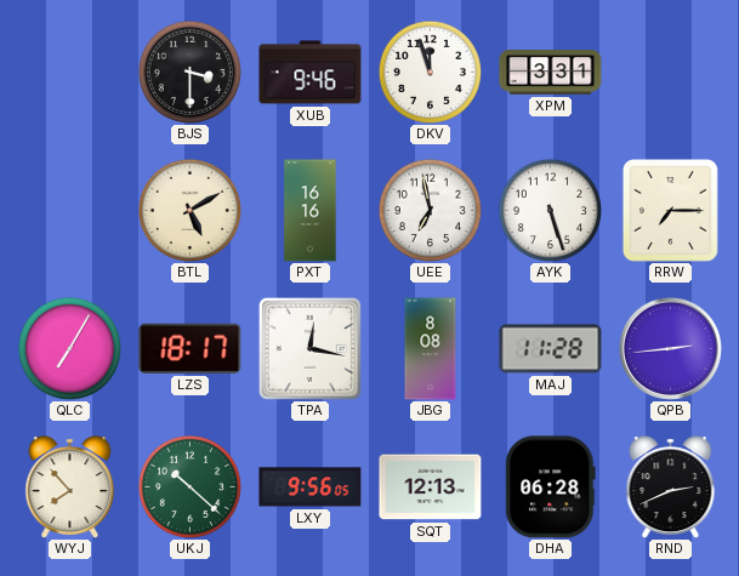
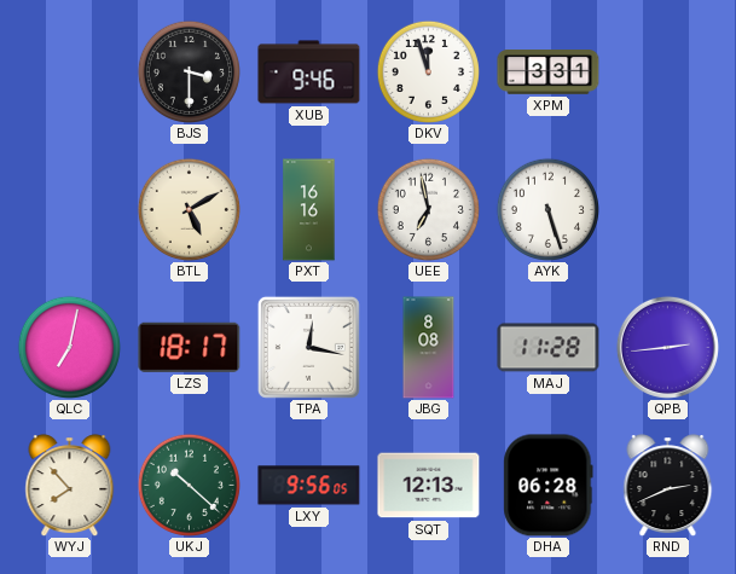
RRW: 7:15 -> none (670, 211)
QLC: 7:05 -> 7:02 (69, 347)
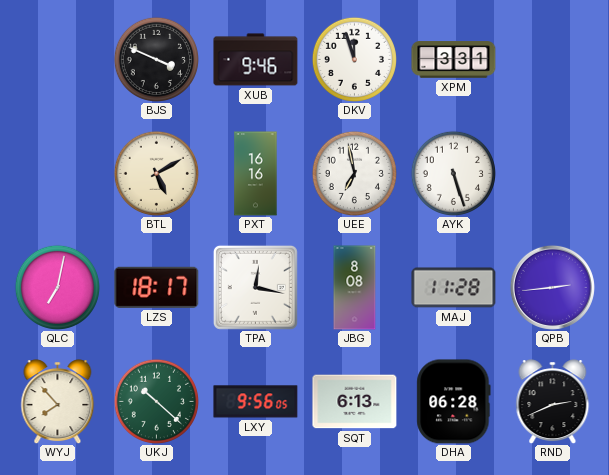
BJS: 3:30 -> 3:49 (156, 59)
SQT: 12:13 -> 6:13 (355, 402)
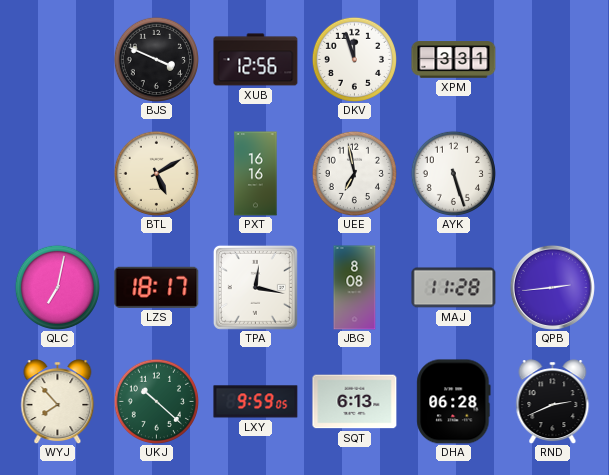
XUB: 9:46 -> 12:56 (256, 60)
LXY: 9:56 -> 9:59 (256, 402)
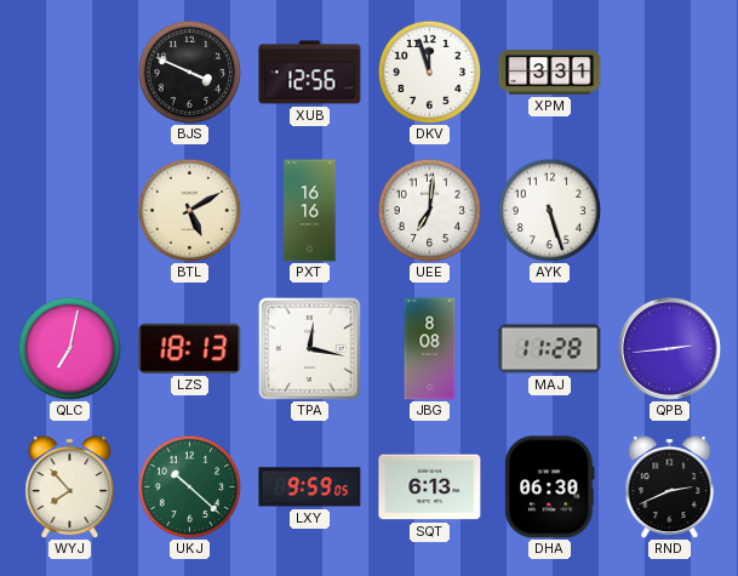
UEE: 6:58 -> 7:01 (429, 210)
LZS: 18:17 -> 18:13 (190, 348)
DHA: 06:28 -> 06:30 (550, 487)
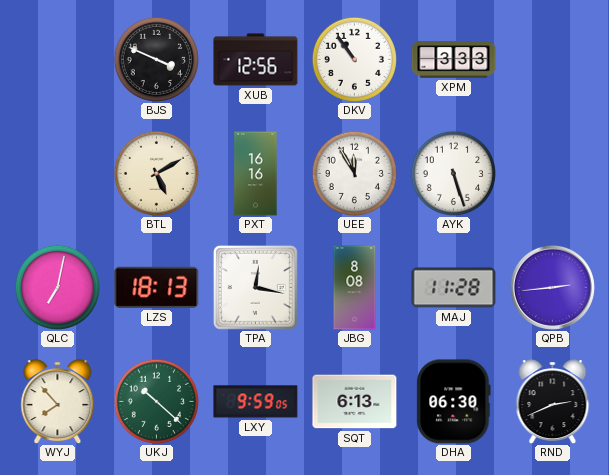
DKV: 11:57 -> 10:54 (354, 59)
XPM: 3:31 -> 3:33 (454, 60)
UEE: 7:01 -> 11:55 (354, 173)
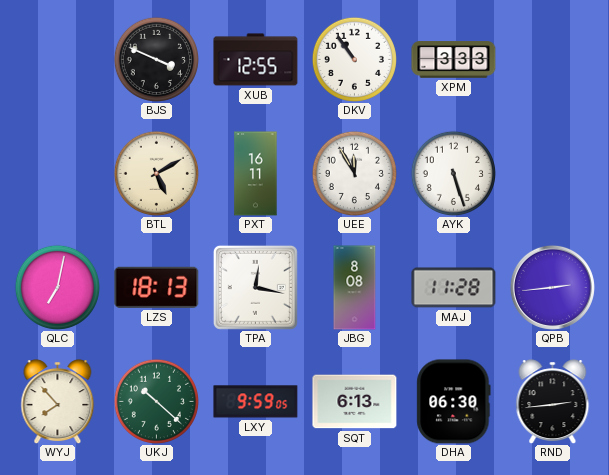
XUB: 12:56 -> 12:55 (256, 60)
PXT: 16:16 -> 16:11 (256, 174)
RND: 2:41 -> 2:44 (553, 402)
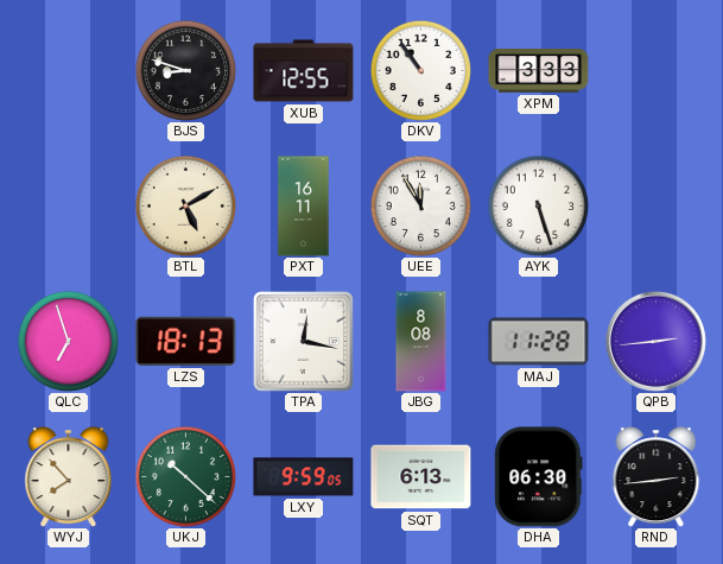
BJS: 3:49 -> 8:48 (185, 70)
QLC: 7:02 -> 6:57 (68, 341)
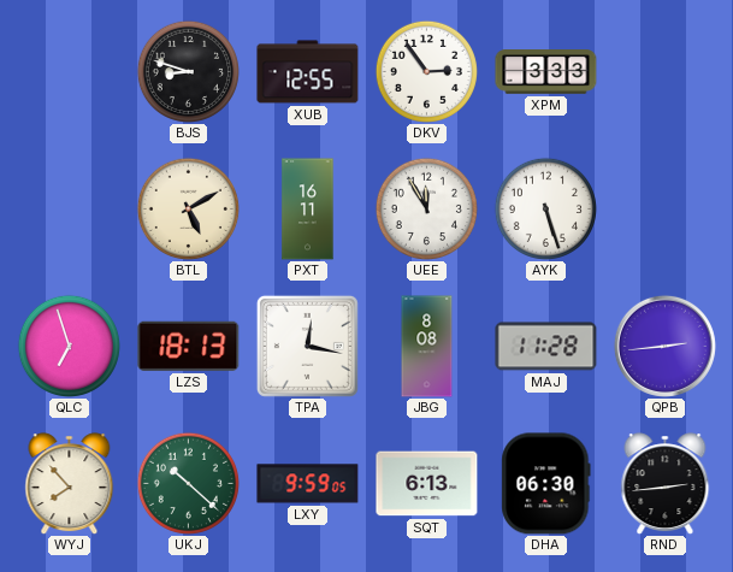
DKV: 10:54 -> 2:54 (426, 71)
